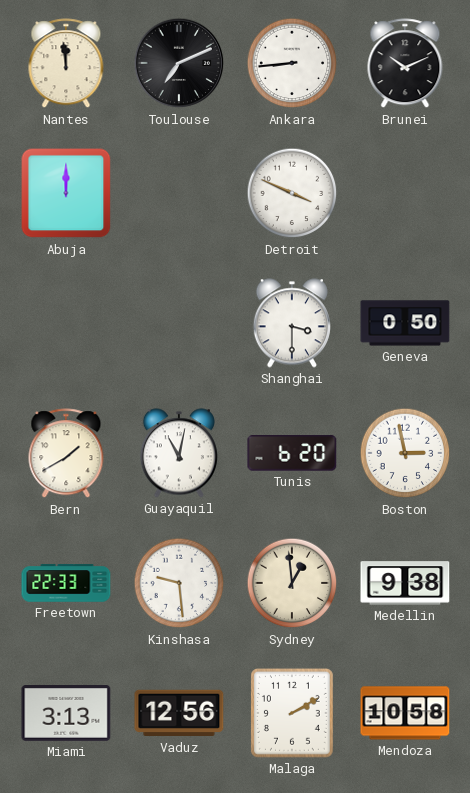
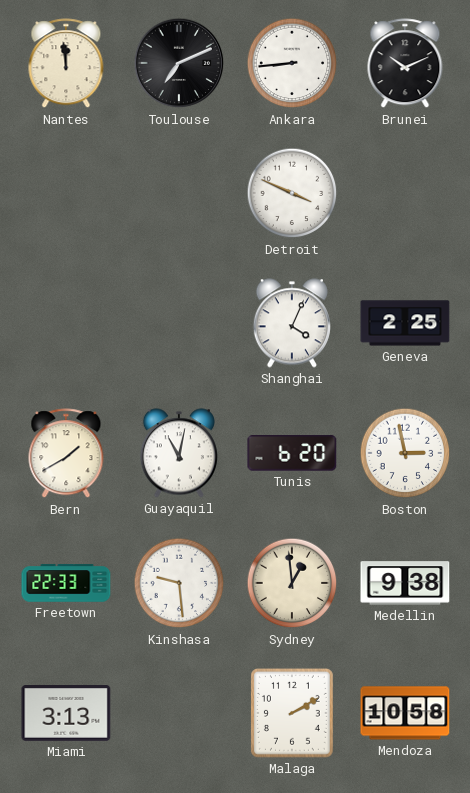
Abuja: 12:00 -> none (66, 193)
Shanghai: 3:30 -> 4:04 (292, 323)
Geneva: 0:50 -> 2:25 (405, 323)
Vaduz: 12:56 -> none (179, 713)
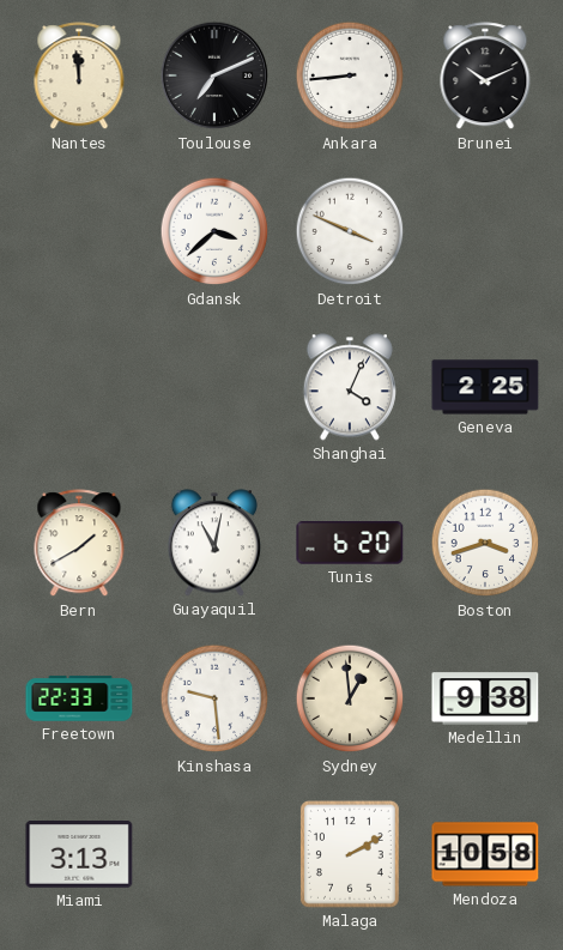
Gdansk: none -> 3:38 (214, 231)
Boston: 2:58 -> 3:42 (485, 543)
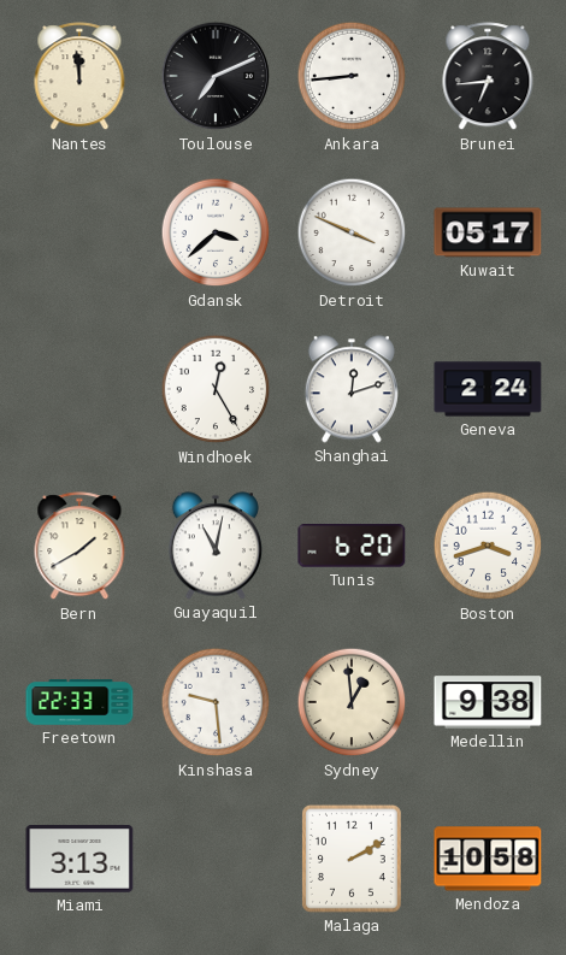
Brunei: 10:11 -> 6:44 (488, 77)
Kuwait: none -> 05:17 (488, 232)
Windhoek: none -> 12:25 (216, 389)
Shanghai: 4:04 -> 12:12 (352, 389)
Geneva: 2:25 -> 2:24 (488, 389)
